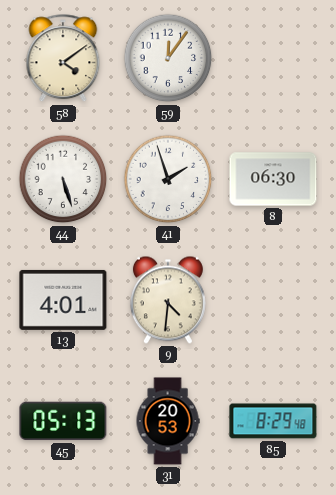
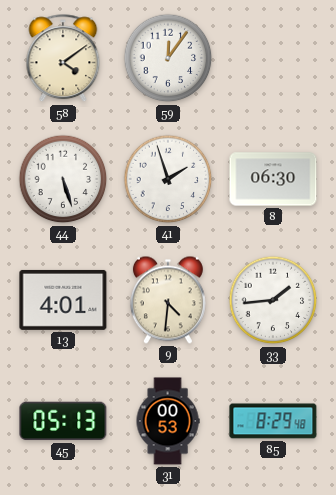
33: none -> 1:44 (273, 300)
31: 20:53 -> 00:53 (168, 421)
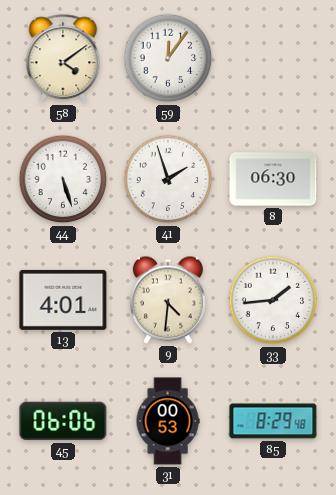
45: 05:13 -> 06:06 (63, 421)
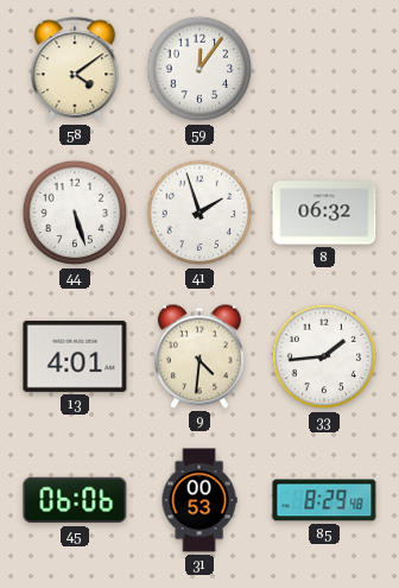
8: 06:30 -> 06:32 (324, 213)
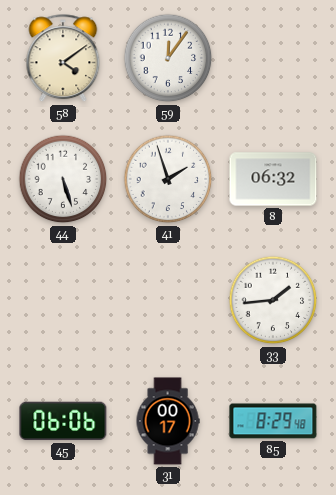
13: 4:01 -> none (75, 356)
9: 4:31 -> none (199, 356)
31: 00:53 -> 00:17 (168, 421)
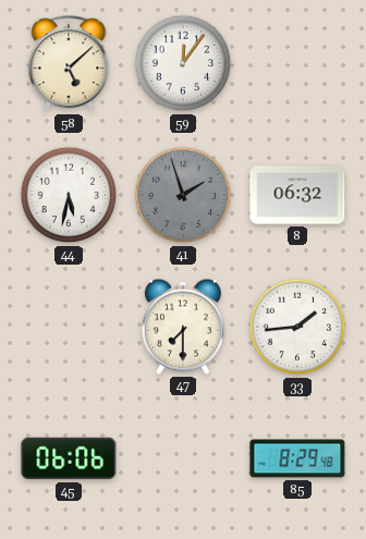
58: 4:09 -> 5:08 (69, 64)
44: 5:27 -> 5:32 (69, 195)
41 dial: white -> grey (183, 195)
47: none -> 7:30 (183, 327)
31: 00:17 -> none (168, 421)
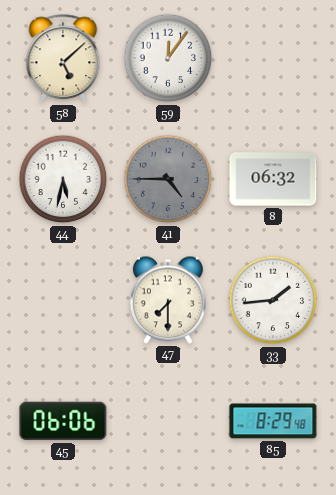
41: 1:57 -> 4:45 (168, 179)
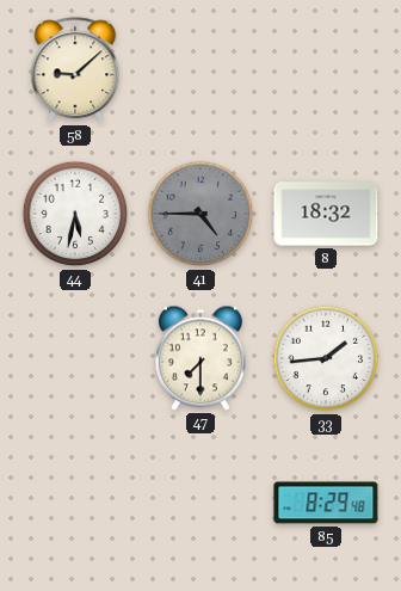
58: 5:08 -> 9:08 (75, 70)
59: 12:06 -> none (168, 58)
8: 06:32 -> 18:32 (326, 214)
45: 06:06 -> none (63, 421)
